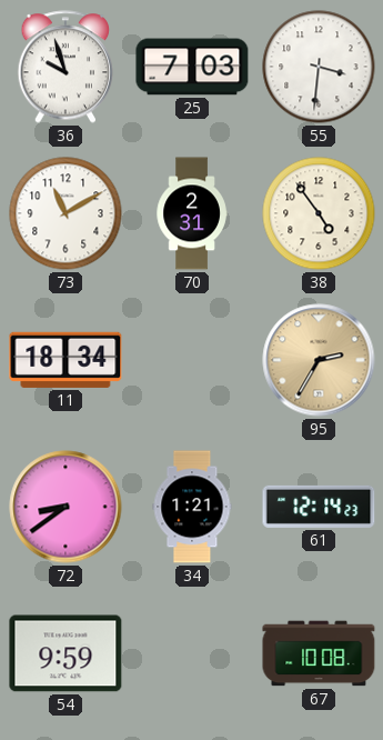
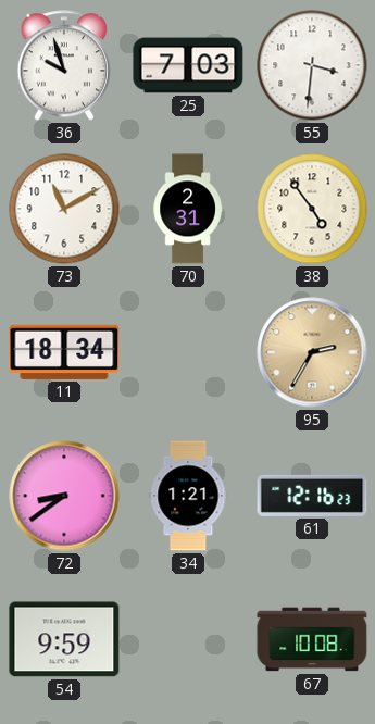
61: 12:14 -> 12:16 (312, 496)
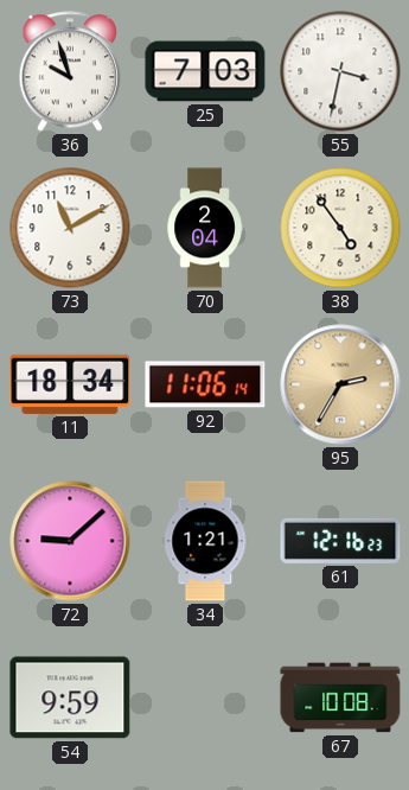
55: 3:31 -> 3:32 (340, 71)
70: 2:31 -> 2:04 (205, 228)
92: none -> 11:06 (205, 384)
72: 8:39 -> 9:08 (70, 541)
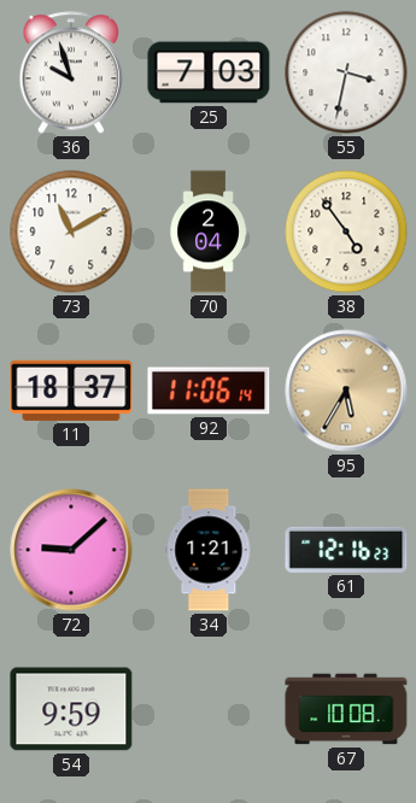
11: 18:34 -> 18:37 (71, 391)
95: 2:35 -> 5:35 (346, 391)
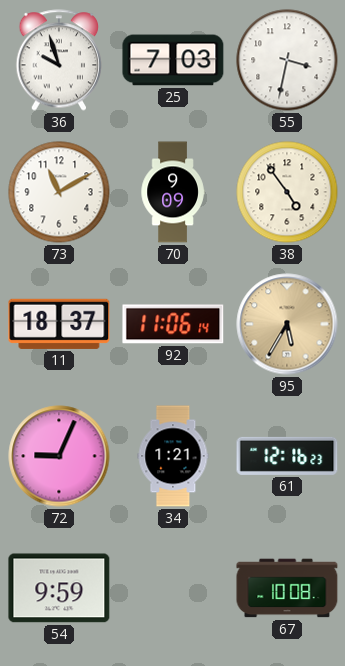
70: 2:04 -> 9:09 (173, 192)
72: 9:08 -> 9:04 (59, 456)
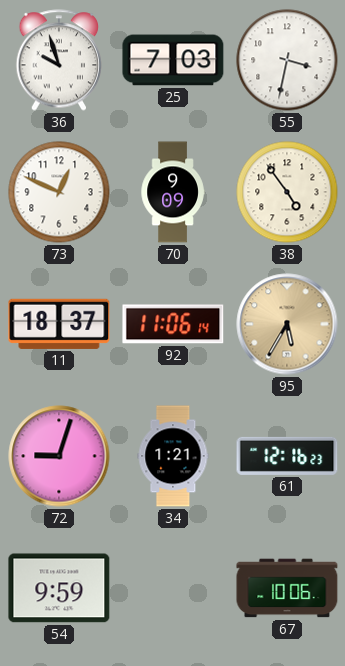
73: 11:10 -> 12:49 (59, 192)
72: 9:04 -> 9:03 (59, 456)
67: 10:08 -> 10:06 (287, 588)
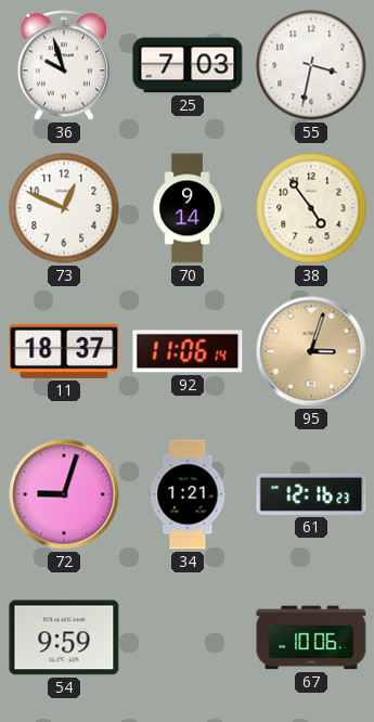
70: 9:09 -> 9:14 (188, 208)
95: 5:35 -> 3:03 (311, 351)
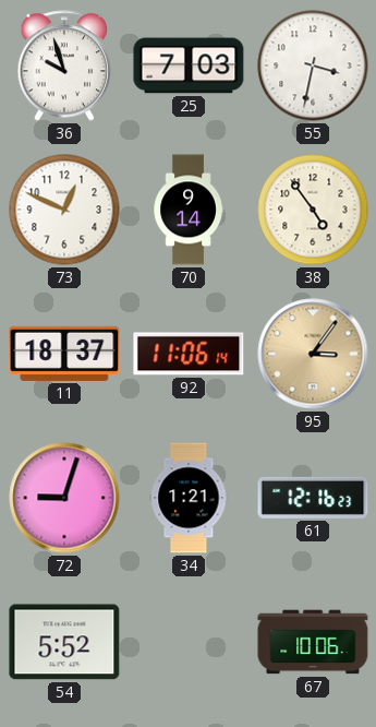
95: 3:03 -> 3:06 (313, 354)
54: 9:59 -> 5:52 (64, 642)
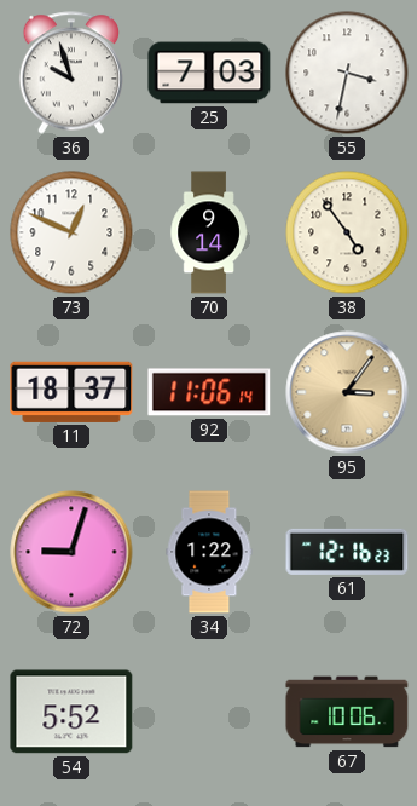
34: 1:21 -> 1:22 (209, 552)
